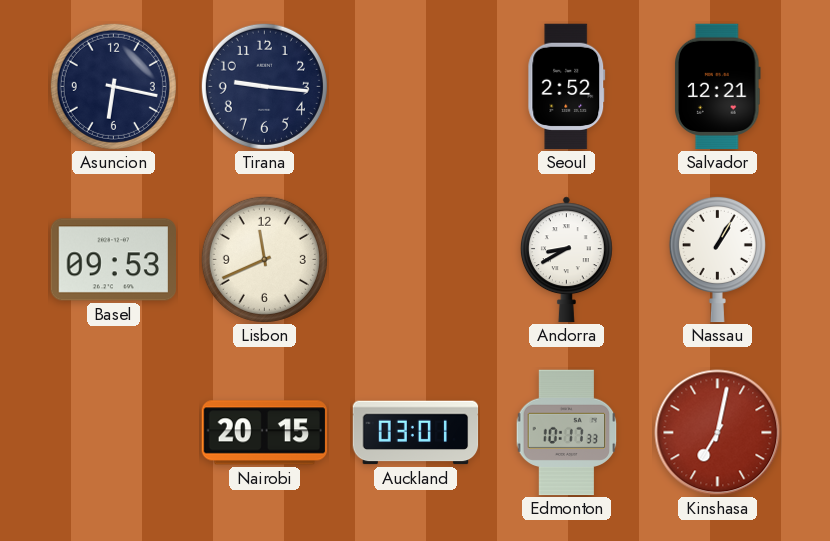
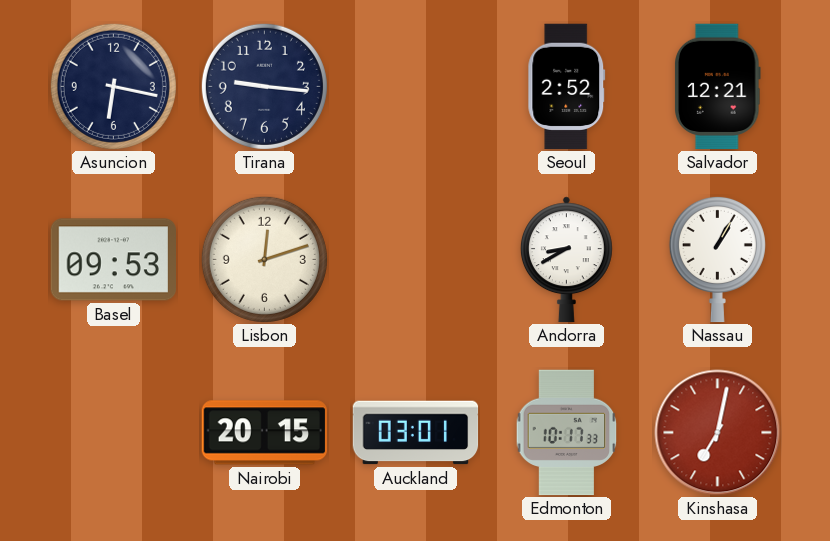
Lisbon: 11:41 -> 12:12 (264, 259)
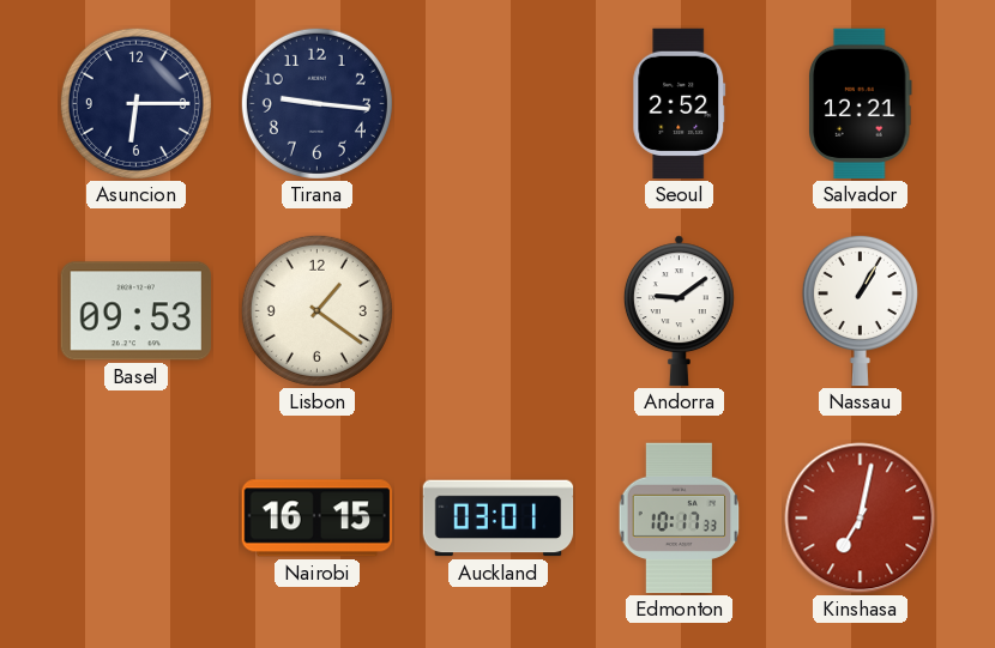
Asuncion: 6:17 -> 6:15 (135, 103)
Lisbon: 12:12 -> 1:21 (316, 310)
Andorra: 8:40 -> 9:09 (679, 311)
Nairobi: 20:15 -> 16:15 (316, 519)
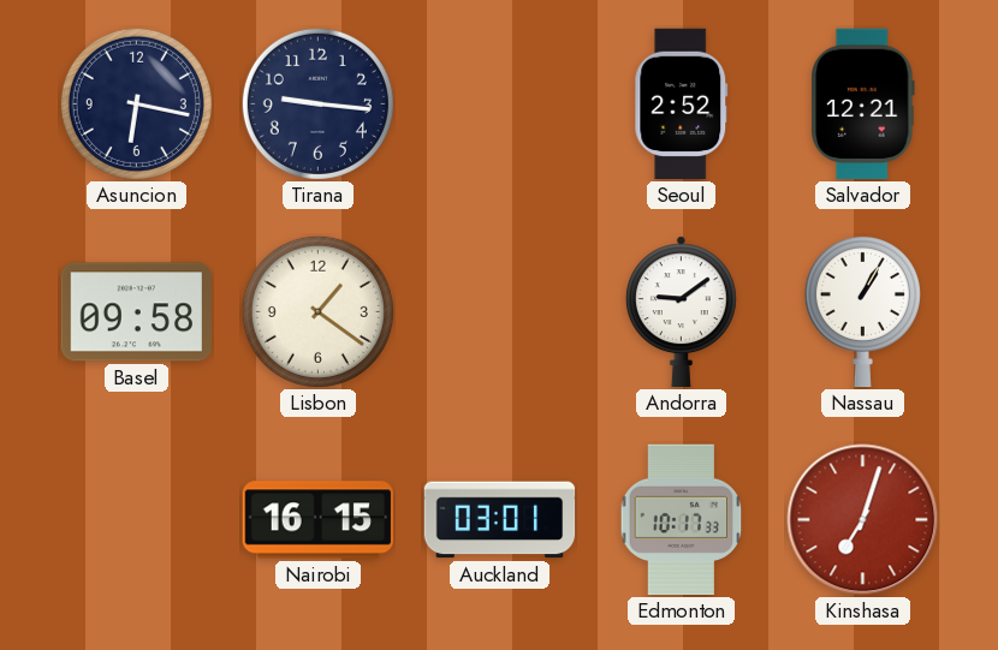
Asuncion: 6:15 -> 6:17 (136, 103)
Basel: 09:53 -> 09:58 (136, 312)
Kinshasa: 7:02 -> 7:03 (863, 520)
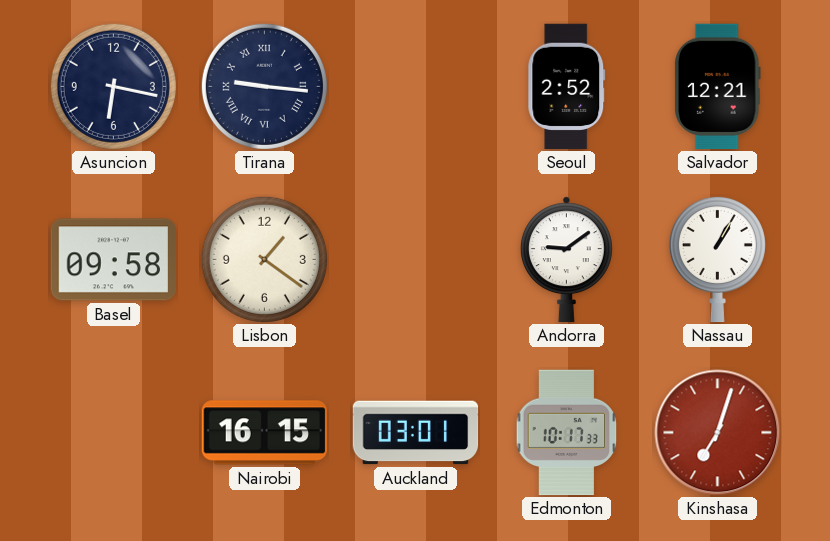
Tirana numerals: Arabic -> Roman (264, 86)
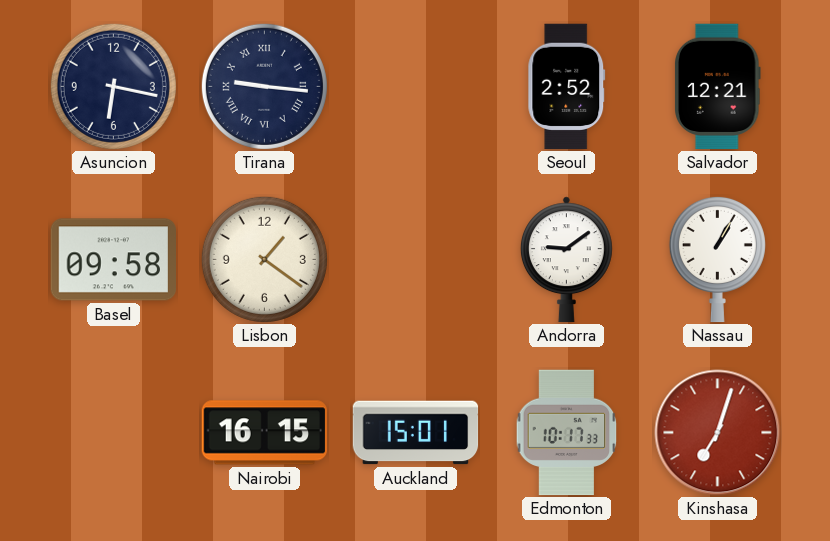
Auckland: 03:01 -> 15:01 (416, 433)
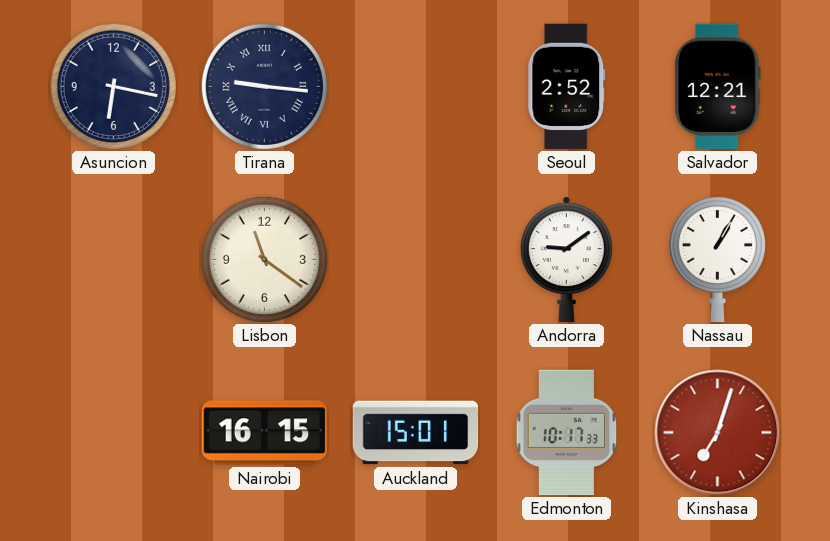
Basel: 09:58 -> none (113, 260)
Lisbon: 1:21 -> 11:21 (264, 259)
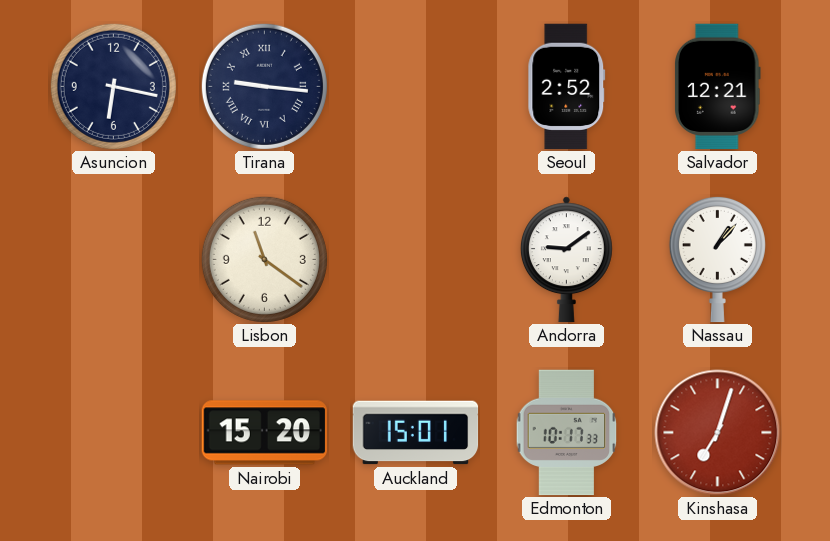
Nassau: 1:05 -> 1:07 (717, 259)
Nairobi: 16:15 -> 15:20 (264, 433)
